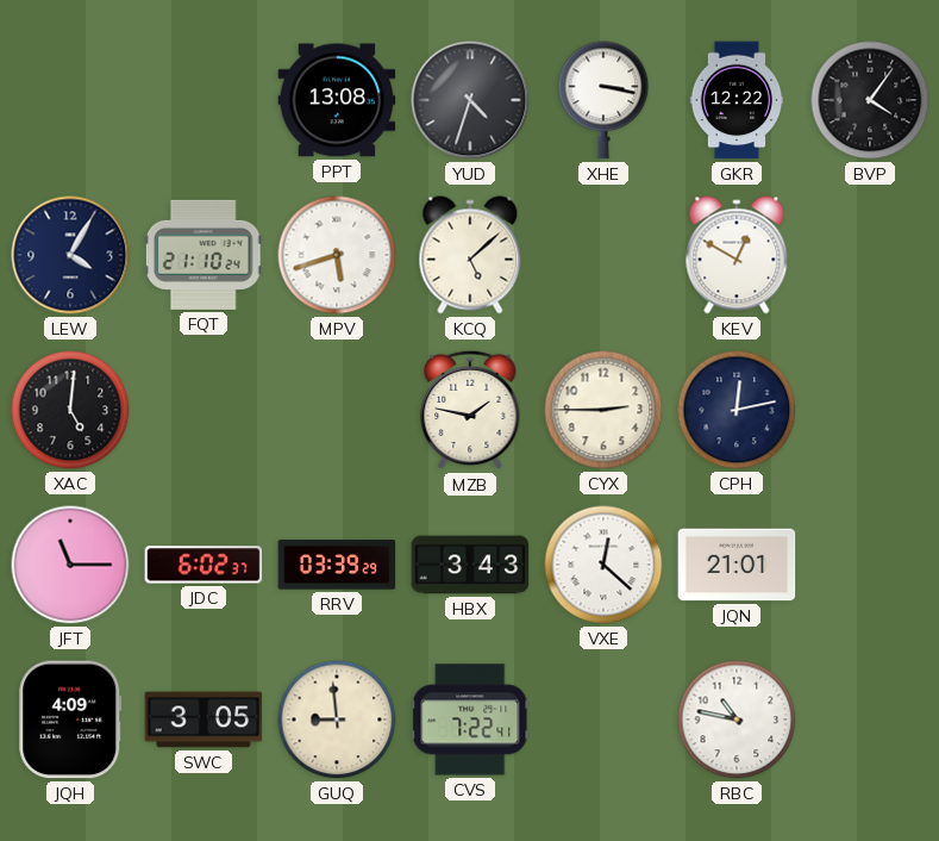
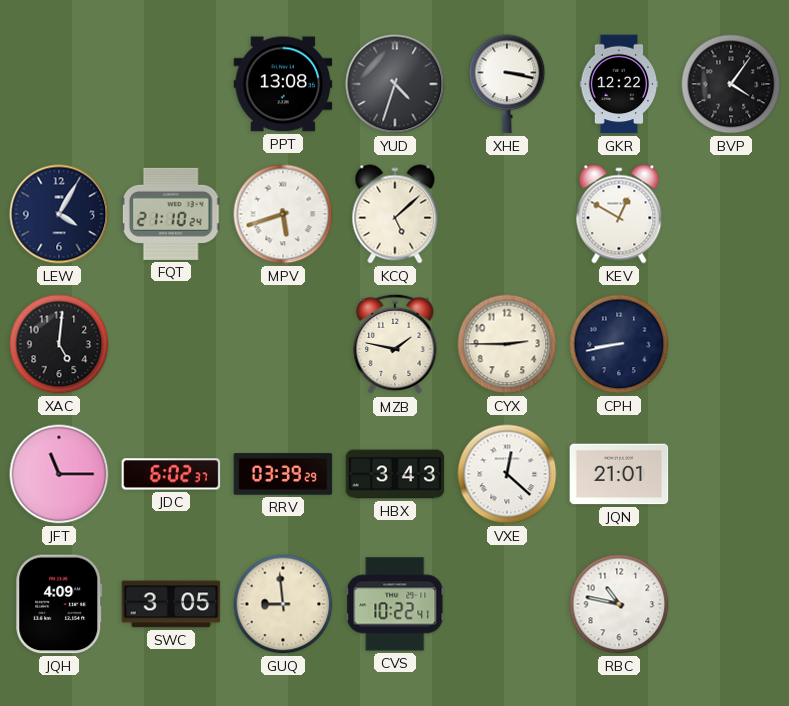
CPH: 12:13 -> 8:43 (619, 344)
CVS: 7:22 -> 10:22 (395, 604)
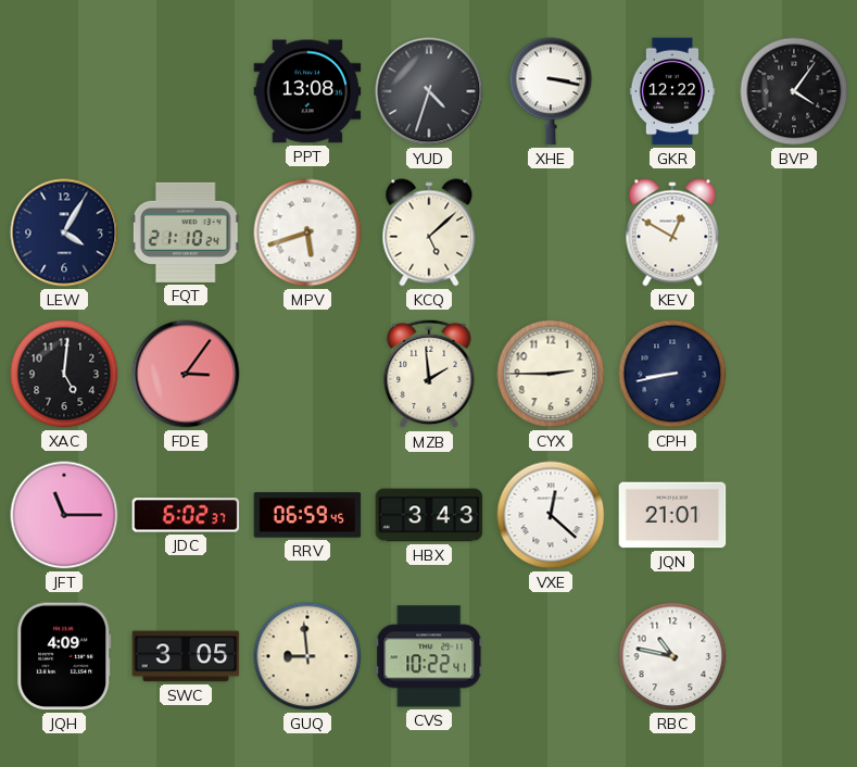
FDE: none -> 3:06 (186, 374)
MZB: 1:47 -> 1:59 (429, 374)
RRV: 03:39 -> 06:59 (307, 515)
